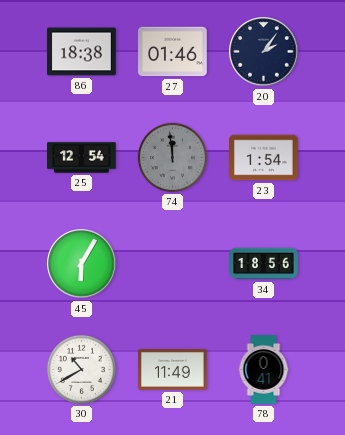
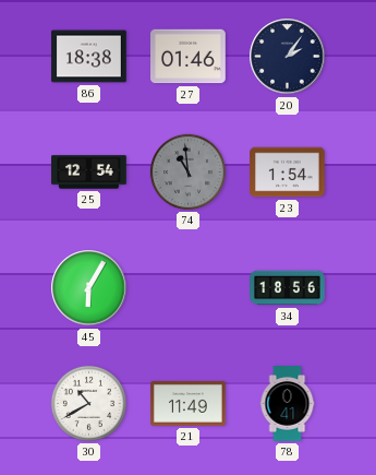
74: 11:59 -> 10:59 (187, 171)
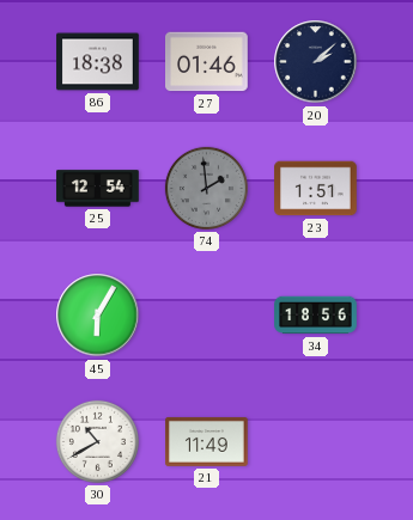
20: 2:06 -> 2:08 (316, 62)
74: 10:59 -> 1:59 (206, 188)
23: 1:54 -> 1:51 (316, 189)
78: 0:41 -> none (288, 404)
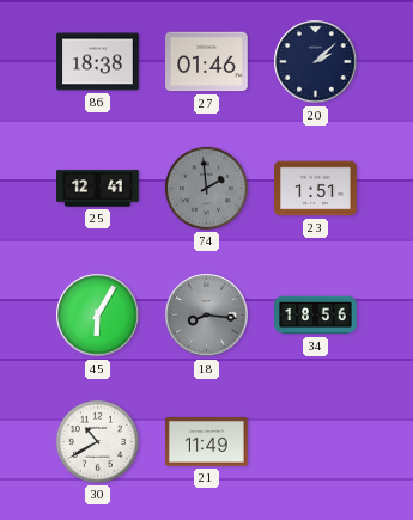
25: 12:54 -> 12:41 (98, 189)
18: none -> 8:16 (207, 316)
